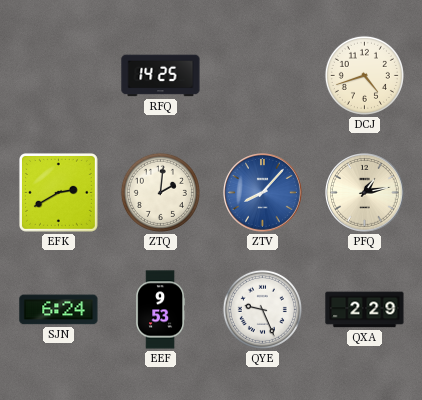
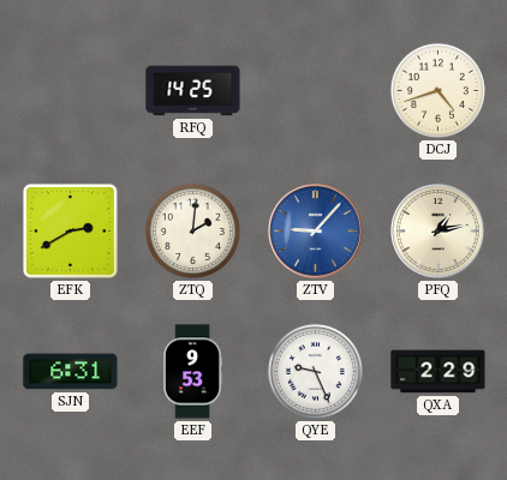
ZTV: 8:07 -> 9:07 (316, 232)
SJN: 6:24 -> 6:31 (71, 372)
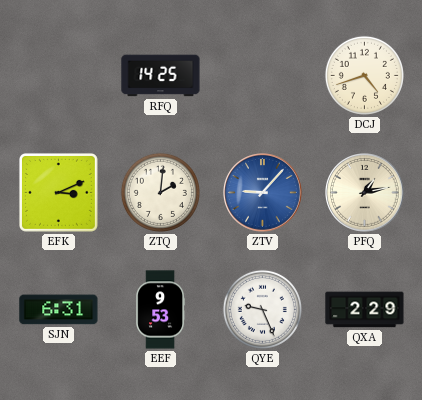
EFK: 2:40 -> 3:11 (58, 192)
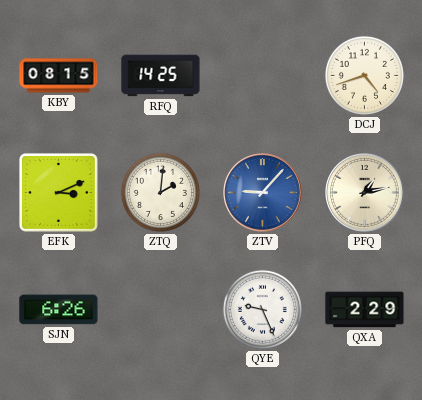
KBY: none -> 08:15 (59, 76)
SJN: 6:31 -> 6:26 (59, 310)
EEF: 9:53 -> none (161, 310)
